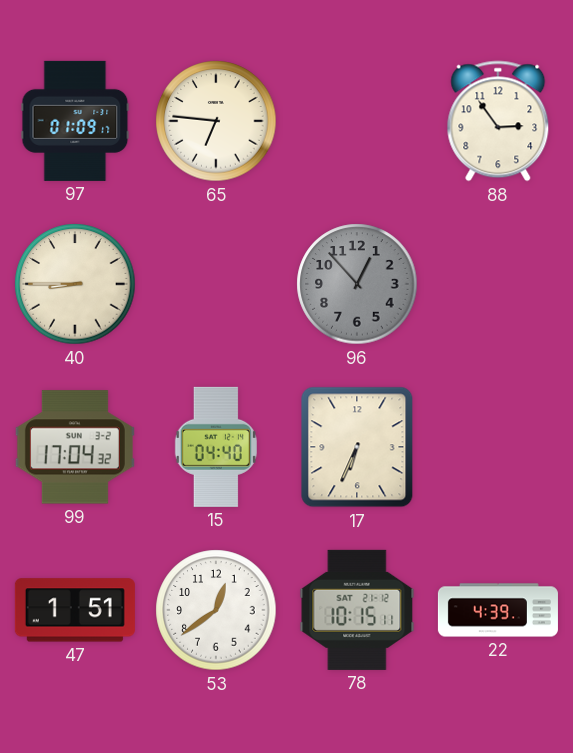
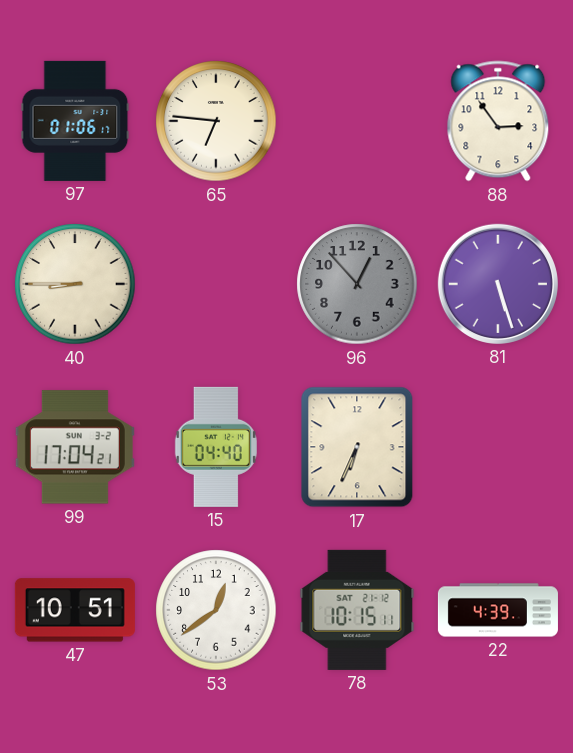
97: 01:09 -> 01:06 (75, 121)
81: none -> 5:27 (498, 284)
99: 17:04:32 -> 17:04:21 (75, 447)
47: 1:51 -> 10:51 (75, 610)
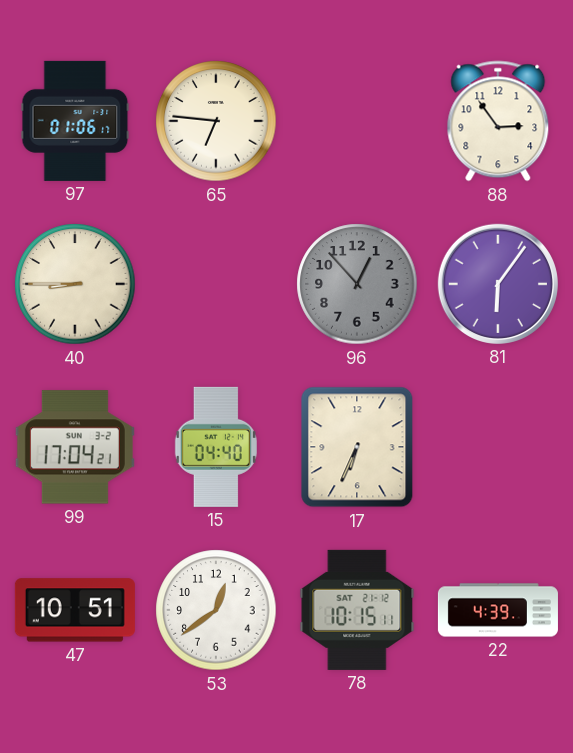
81: 5:27 -> 6:06 (498, 284)
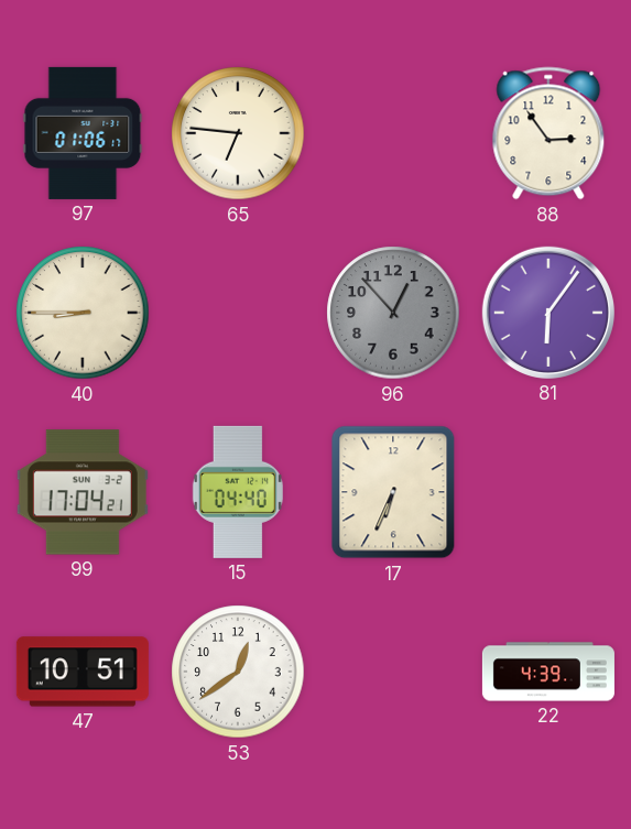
78: 10:15 -> none (357, 610)
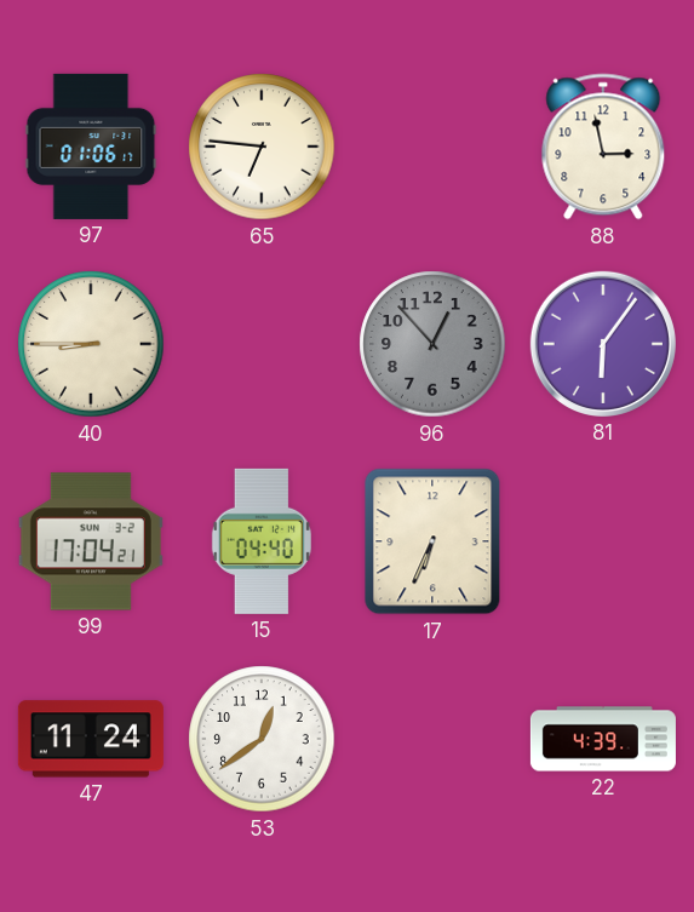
88: 2:54 -> 2:58 (603, 147)
47: 10:51 -> 11:24 (91, 739)
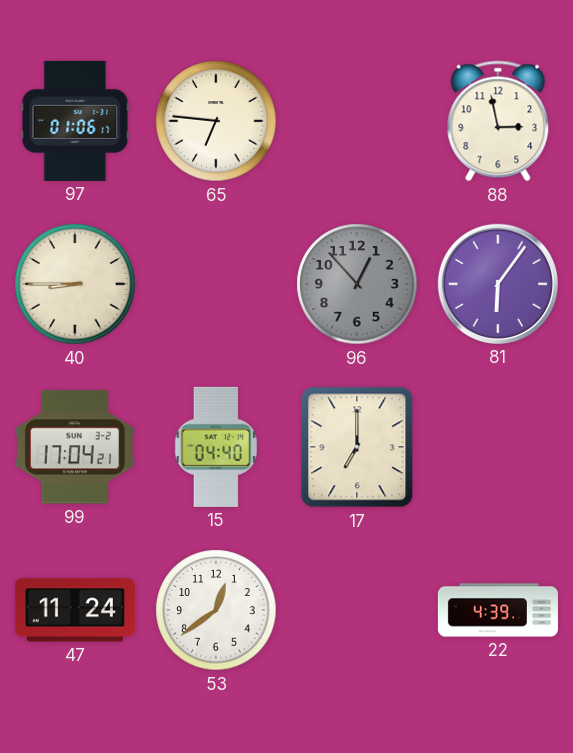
17: 6:34 -> 7:00 (357, 447)
